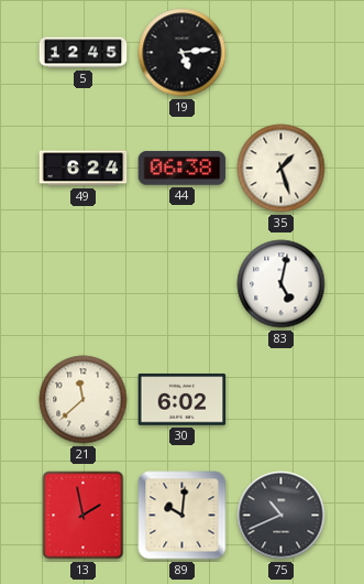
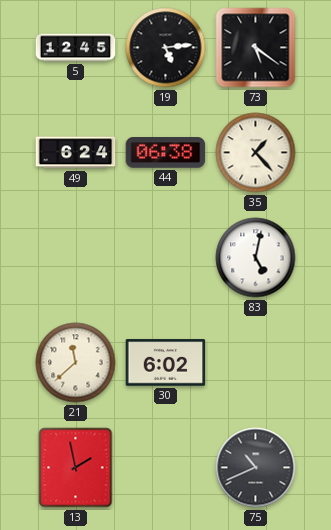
73: none -> 5:21 (256, 48)
35: 1:27 -> 1:23 (256, 153)
89: 10:01 -> none (183, 516)
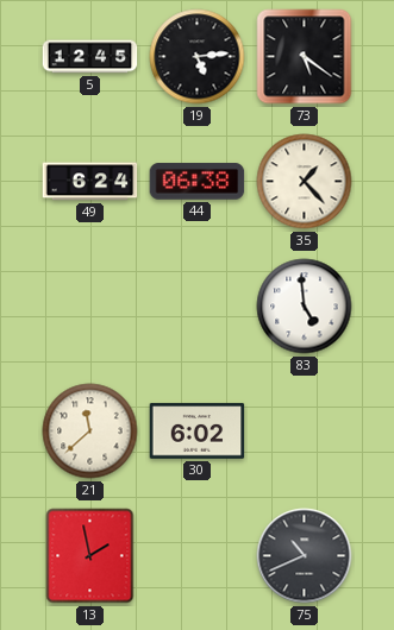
83: 5:02 -> 4:59 (305, 307)
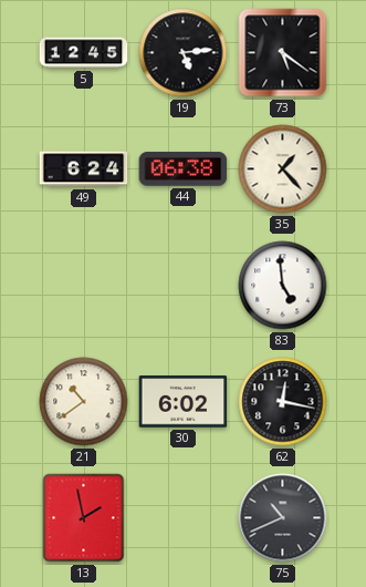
21: 11:38 -> 10:39 (84, 402)
62: none -> 12:17 (283, 402)
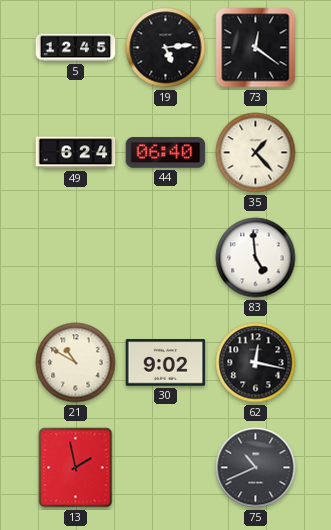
73: 5:21 -> 12:21 (256, 48)
44: 06:38 -> 06:40 (166, 153)
21: 10:39 -> 10:50 (76, 363)
30: 6:02 -> 9:02 (166, 363)
